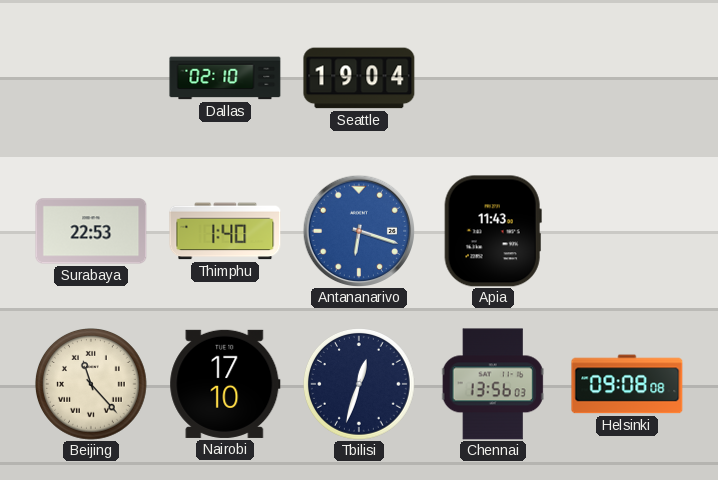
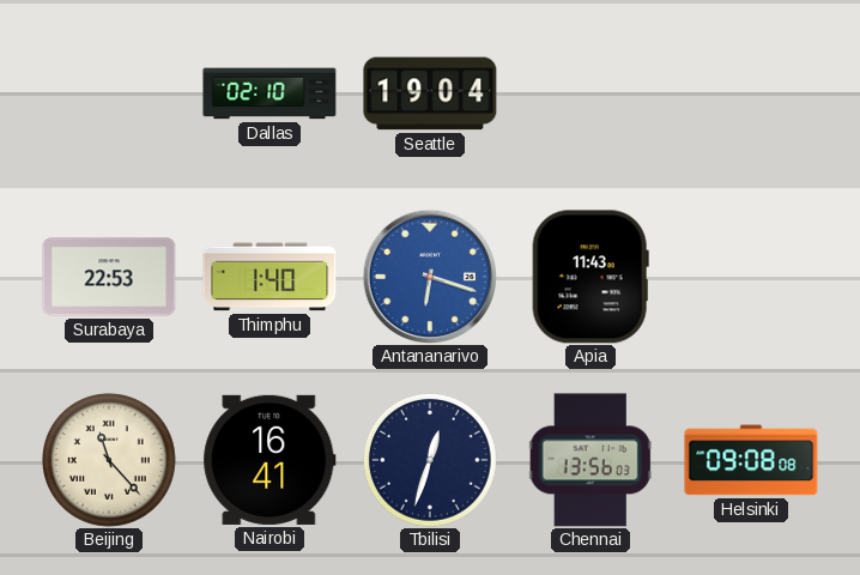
Nairobi: 17:10 -> 16:41 (269, 460)
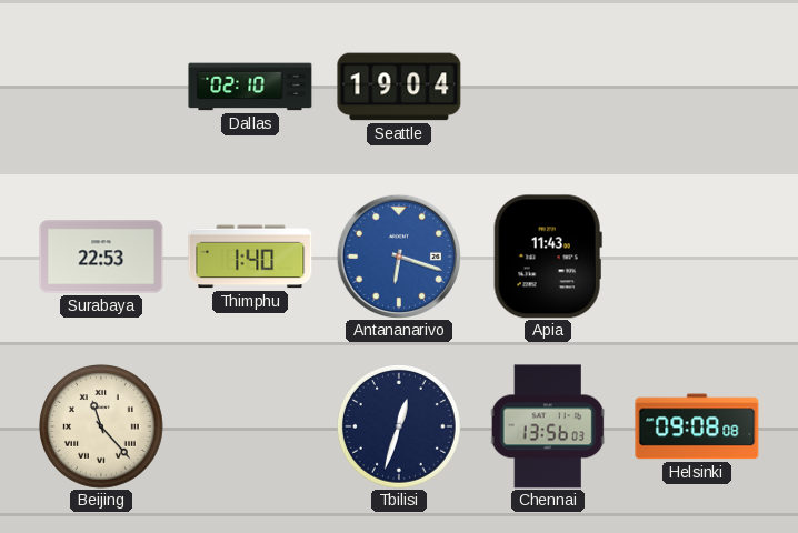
Nairobi: 16:41 -> none (269, 460)
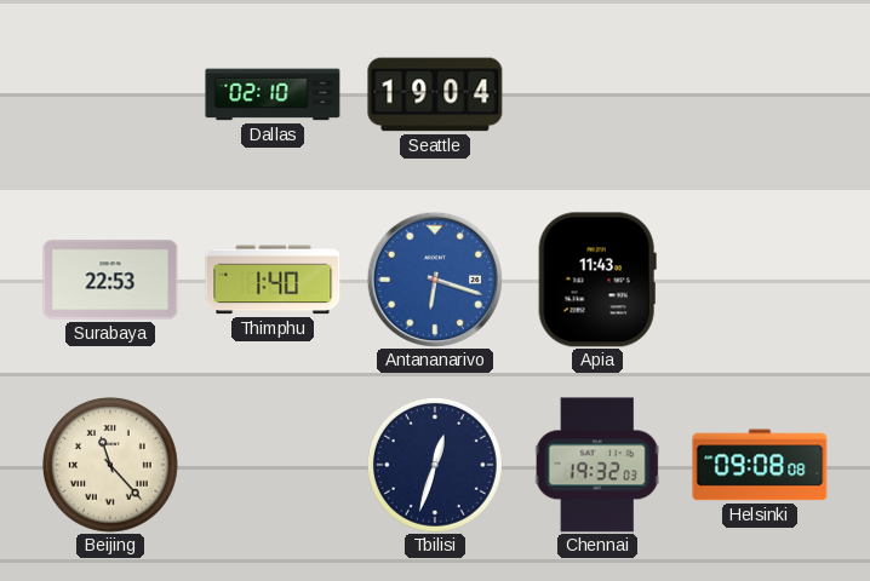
Chennai: 13:56 -> 19:32 (597, 465)
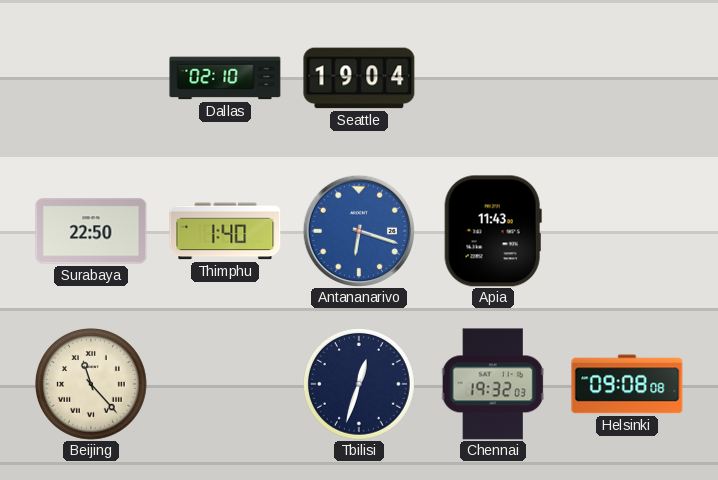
Surabaya: 22:53 -> 22:50 (91, 231)
